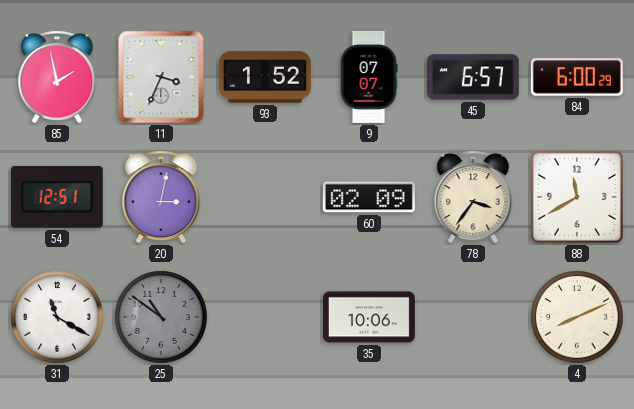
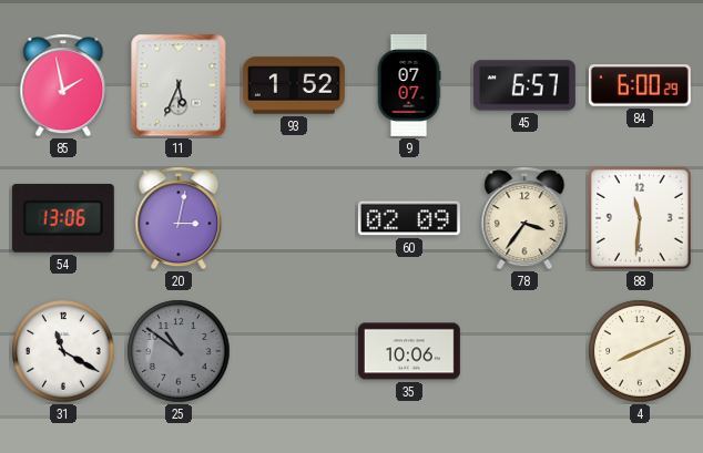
11: 3:34 -> 5:34 (179, 85)
54: 12:51 -> 13:06 (63, 218)
88: 11:40 -> 11:31 (640, 218)
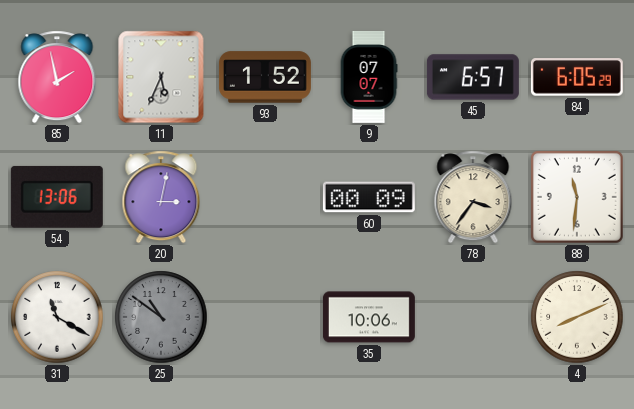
84: 6:00 -> 6:05 (577, 77)
60: 02:09 -> 00:09 (369, 197)
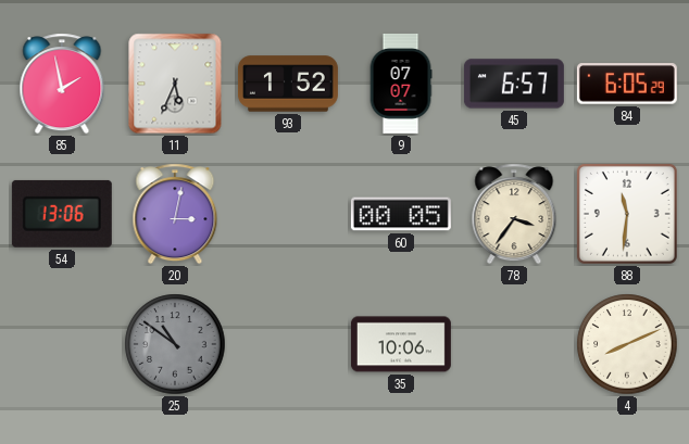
60: 00:09 -> 00:05 (401, 214)
31: 11:20 -> none (57, 317)
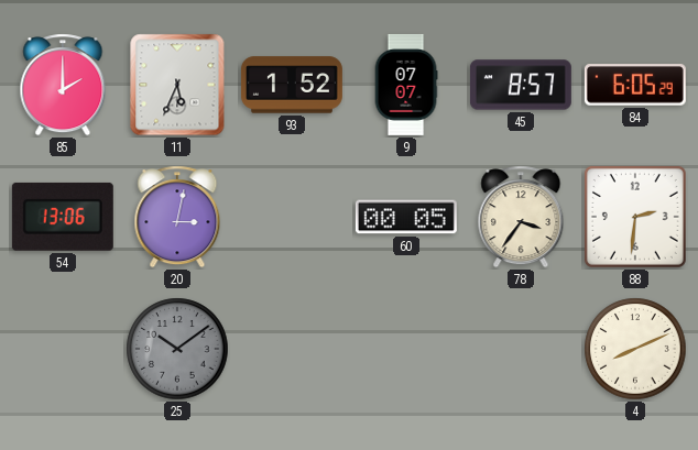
85: 1:58 -> 2:00 (63, 85)
45: 6:57 -> 8:57 (521, 85)
88: 11:31 -> 2:31 (635, 217)
25: 10:51 -> 10:09 (177, 349)
35: 10:06 -> none (401, 344)
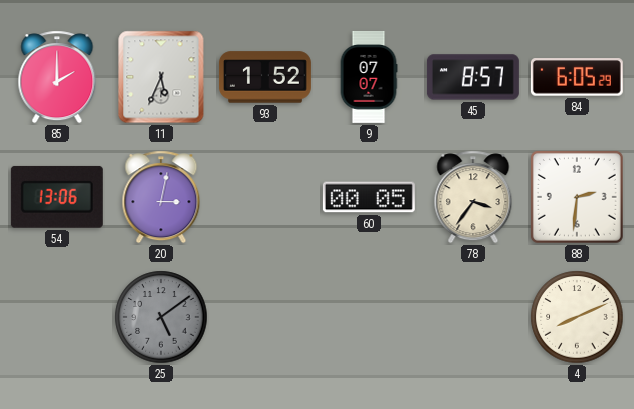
25: 10:09 -> 5:09 (161, 317)
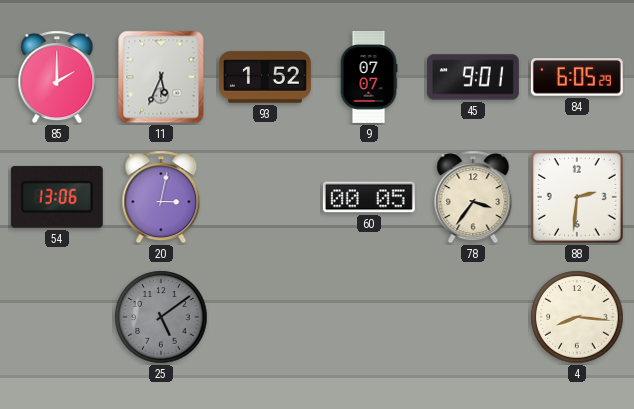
45: 8:57 -> 9:01 (473, 77)
4: 8:11 -> 8:16 (577, 317)
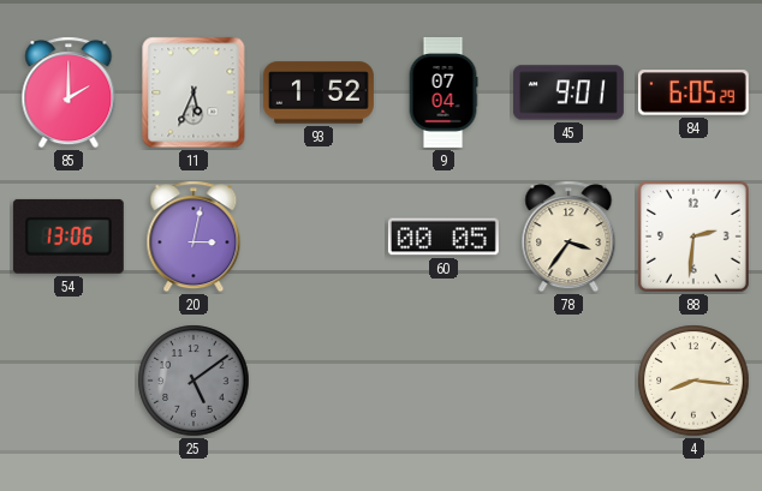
9: 07:07 -> 07:04 (443, 92)
